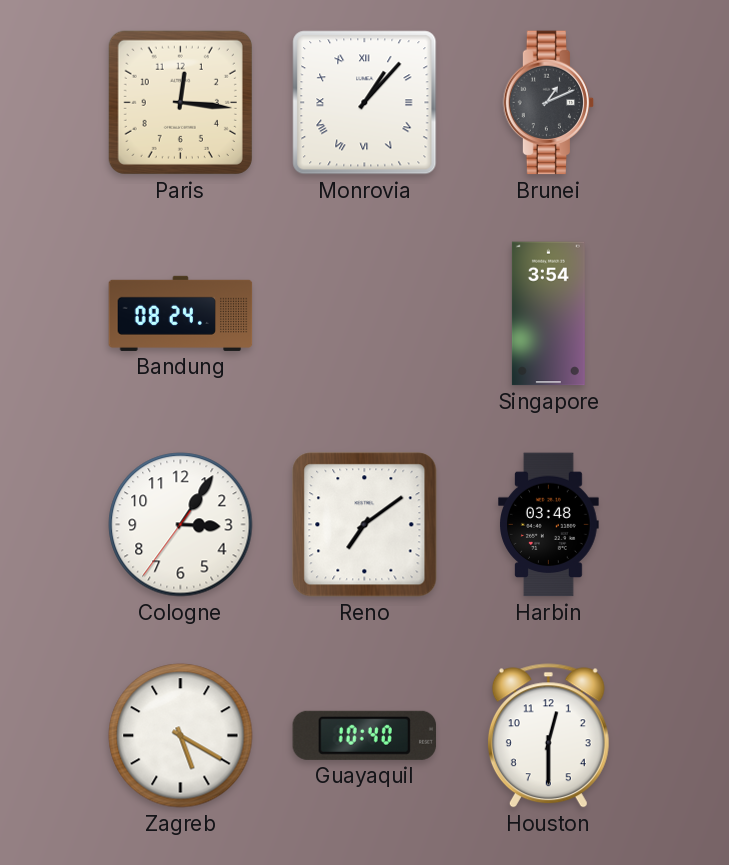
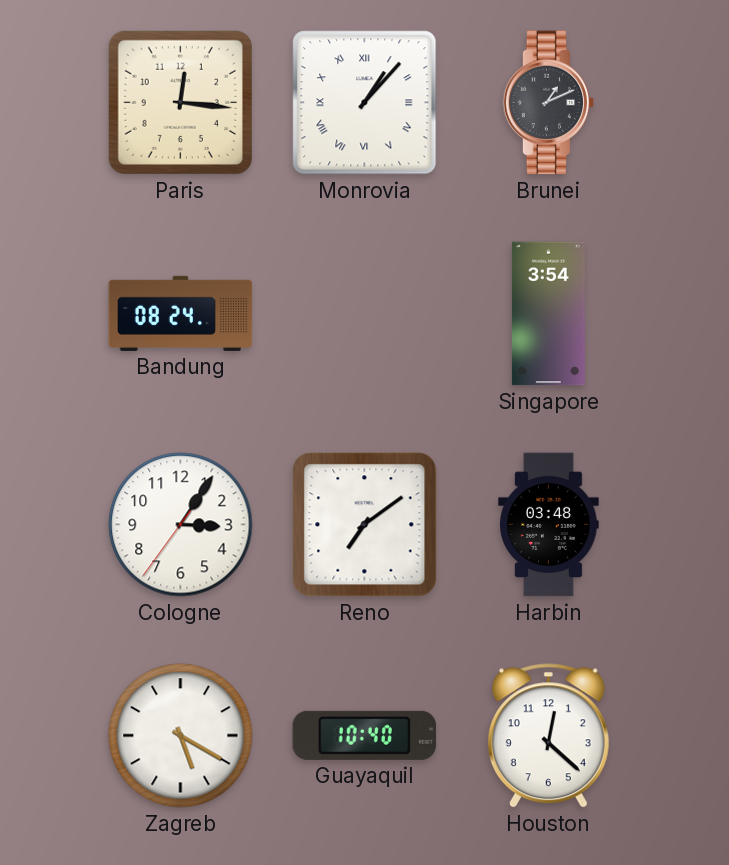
Houston: 12:30 -> 12:22 (548, 736)
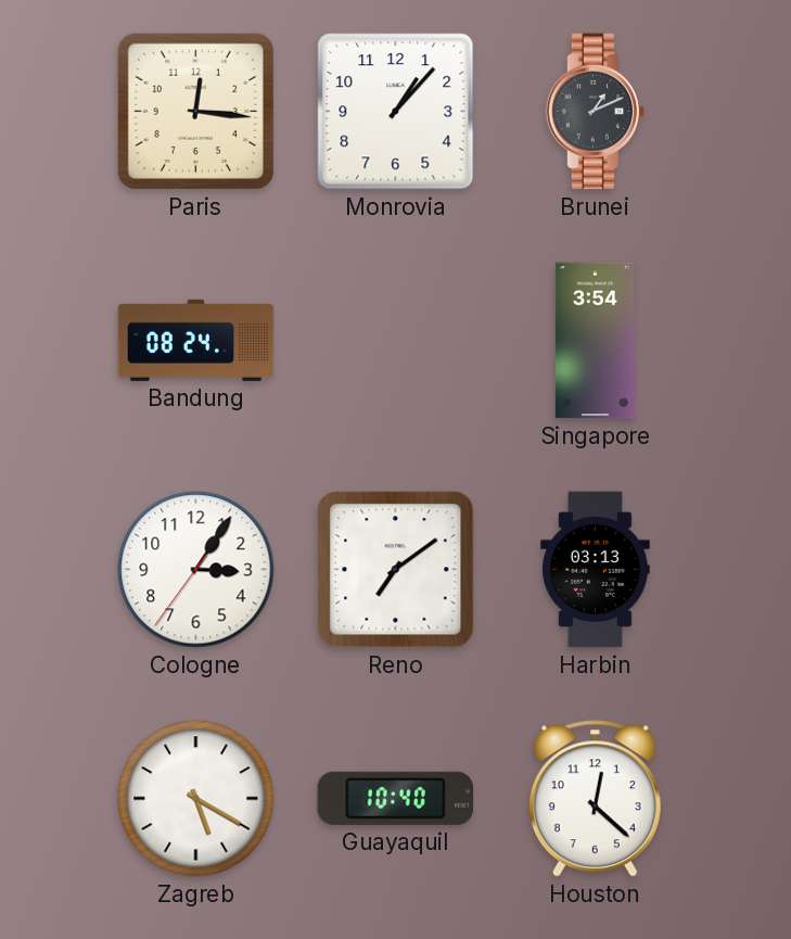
Monrovia numerals: Roman -> Arabic (396, 112)
Harbin: 03:48 -> 03:13 (596, 570)
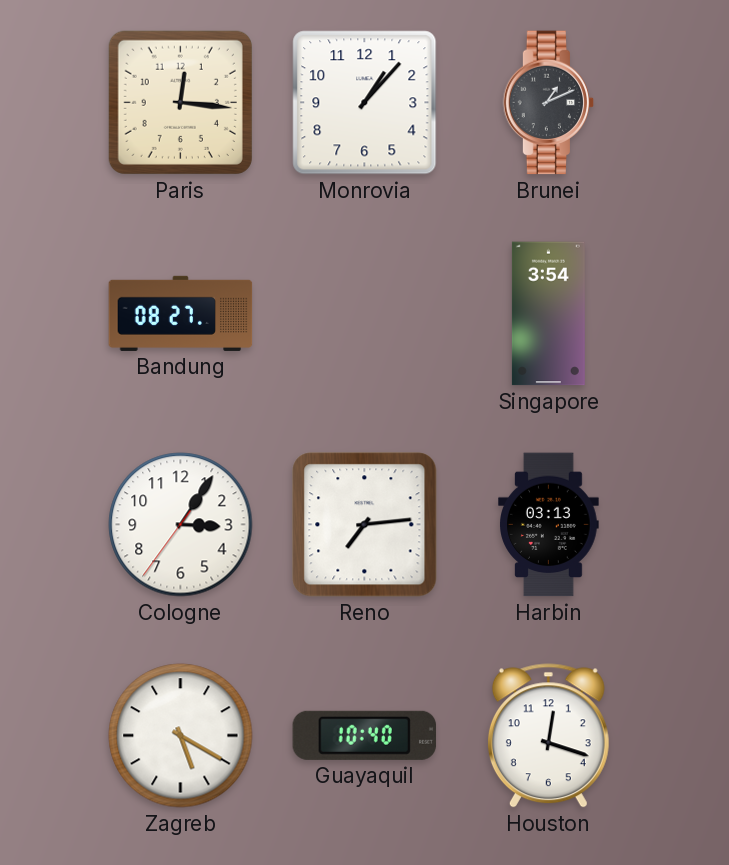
Bandung: 08:24 -> 08:27 (181, 313)
Reno: 7:09 -> 7:14 (365, 525)
Houston: 12:22 -> 12:18 (548, 736)
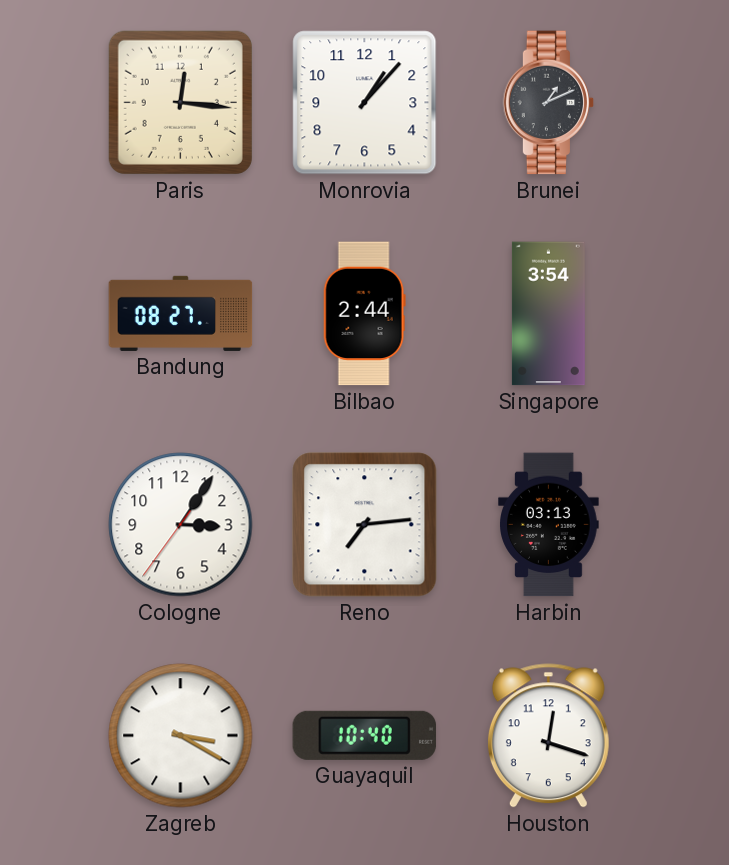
Bilbao: none -> 2:44 (364, 314)
Zagreb: 5:20 -> 3:20 (181, 736)
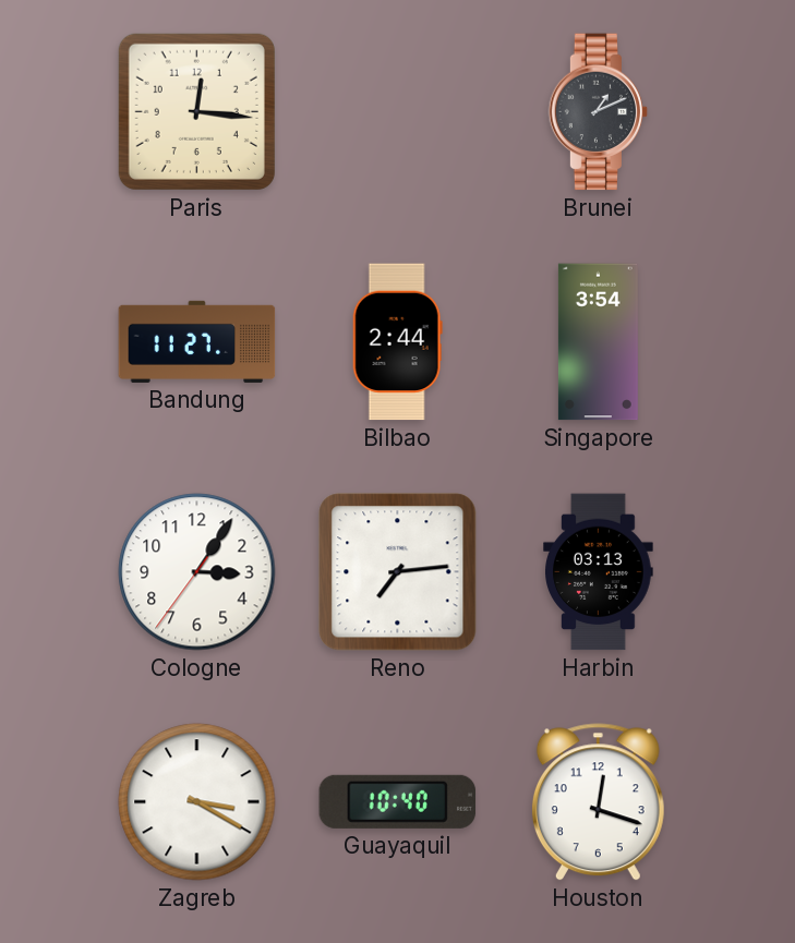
Monrovia: 1:07 -> none (365, 103)
Bandung: 08:27 -> 11:27 (197, 341)
